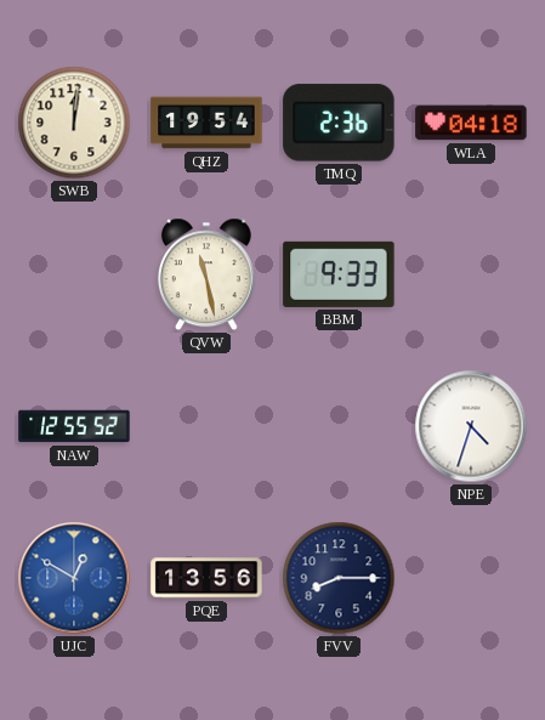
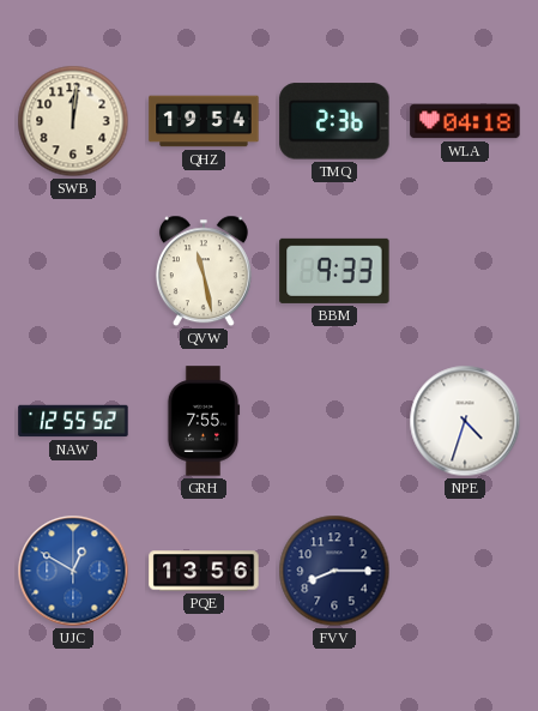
GRH: none -> 7:55 (204, 421)
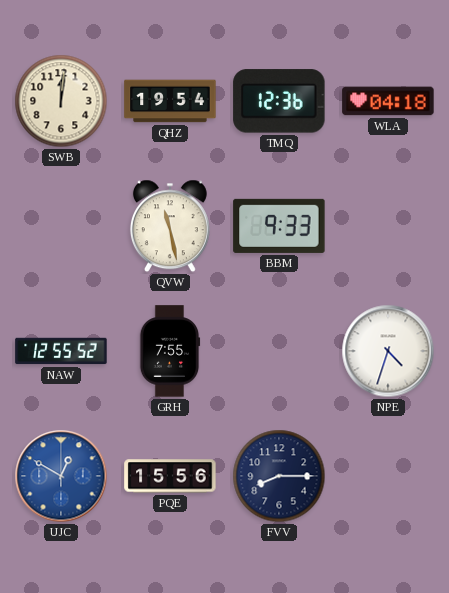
TMQ: 2:36 -> 12:36 (279, 101)
PQE: 13:56 -> 15:56 (170, 476)
